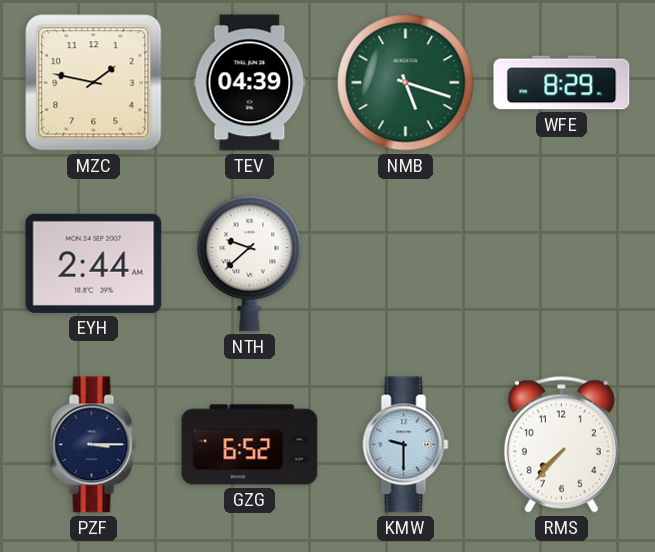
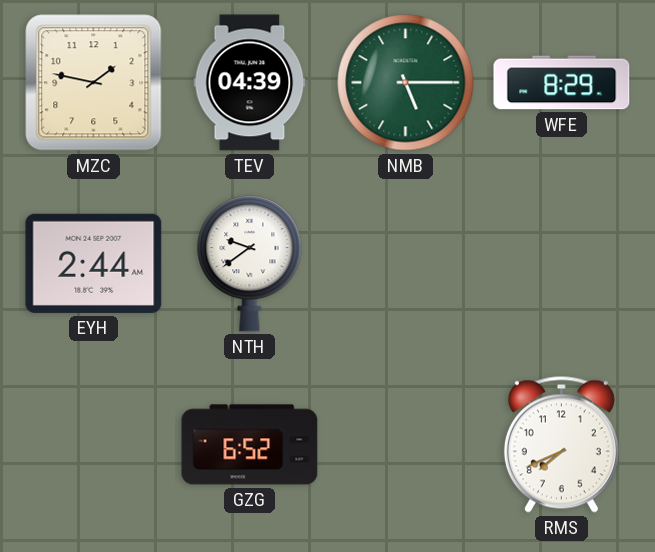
NMB: 5:18 -> 5:15 (406, 83)
NTH: 9:38 -> 9:39 (250, 264)
PZF: 3:15 -> none (94, 445)
KMW: 9:30 -> none (406, 445)
RMS: 7:37 -> 7:41 (561, 444)
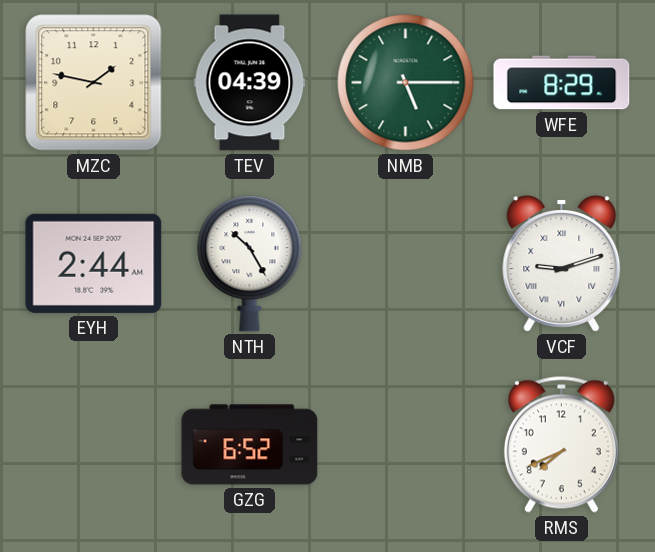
NTH: 9:39 -> 10:25 (250, 264)
VCF: none -> 9:12 (562, 264)
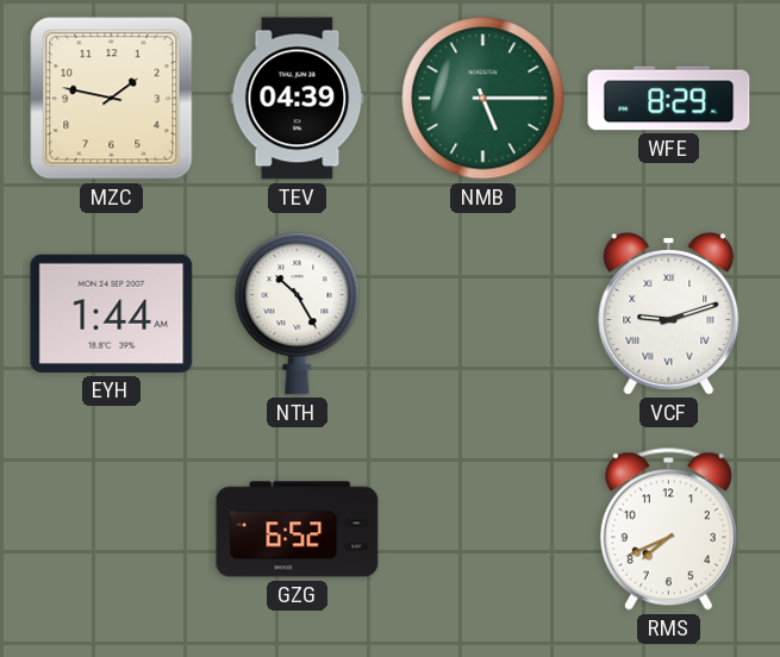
EYH: 2:44 -> 1:44 (112, 313)
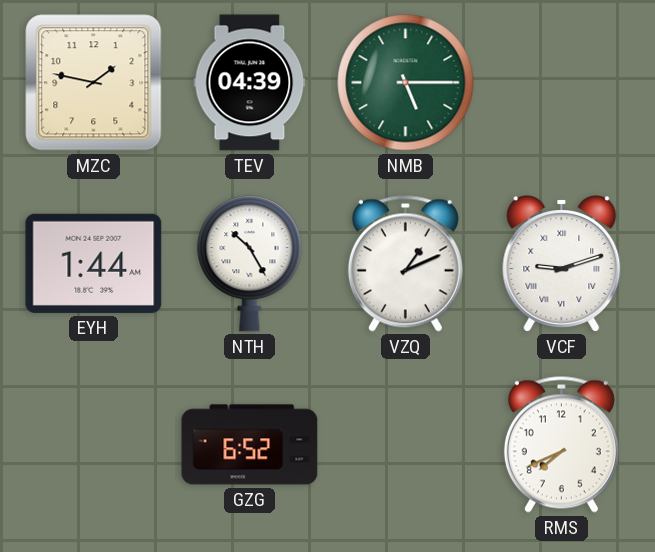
WFE: 8:29 -> none (669, 99)
VZQ: none -> 1:11 (405, 263)
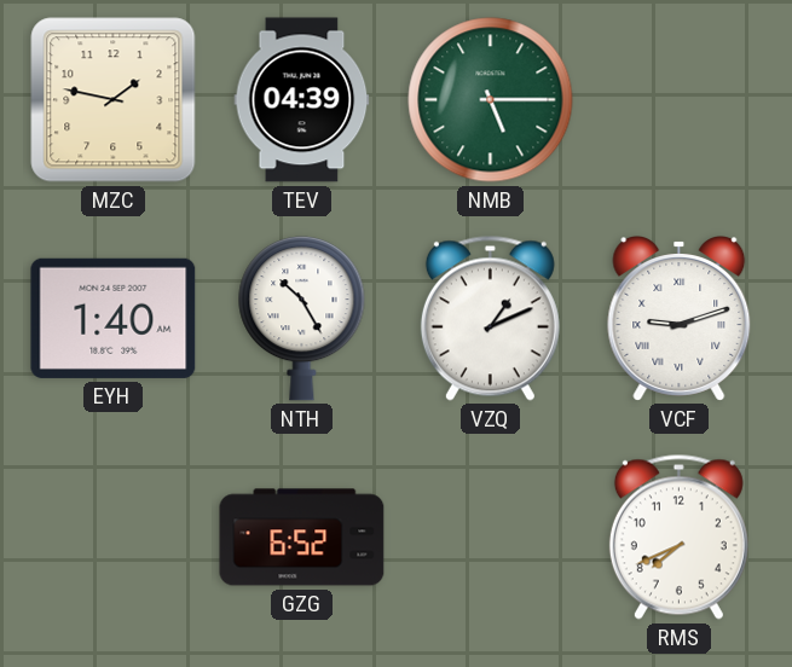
EYH: 1:44 -> 1:40 (114, 318)
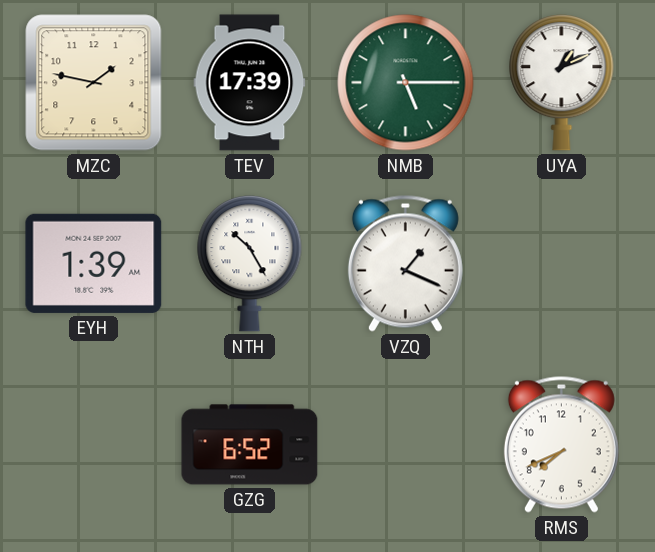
TEV: 04:39 -> 17:39 (250, 83)
UYA: none -> 1:11 (562, 83)
EYH: 1:40 -> 1:39 (94, 263)
VZQ: 1:11 -> 1:19 (405, 263)
VCF: 9:12 -> none (680, 319)
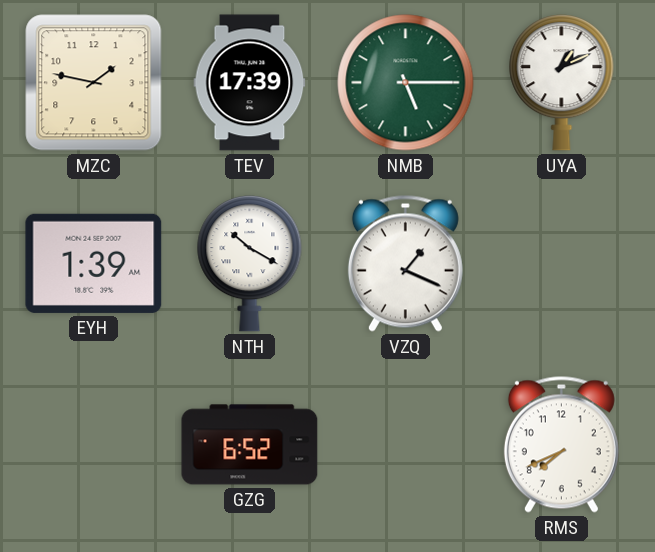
NTH: 10:25 -> 10:20 (250, 264)
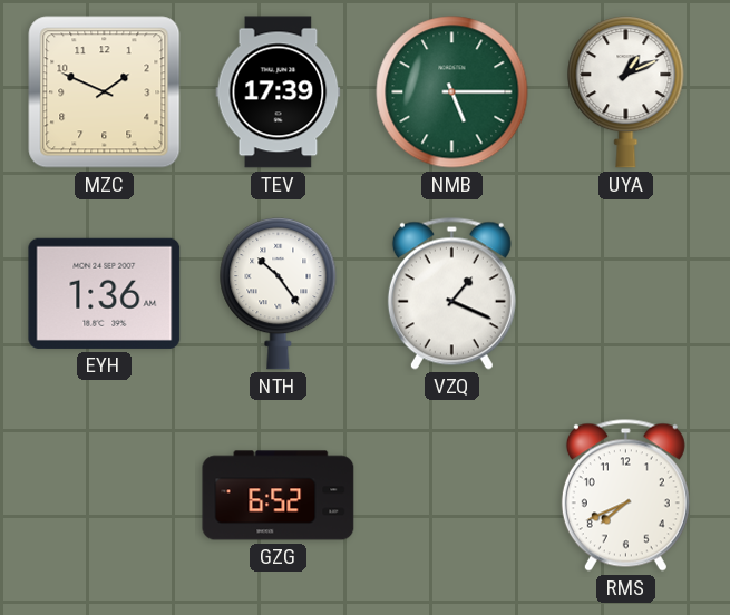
MZC: 1:47 -> 1:49 (105, 92)
EYH: 1:39 -> 1:36 (105, 293)
NTH: 10:20 -> 10:24 (279, 294)
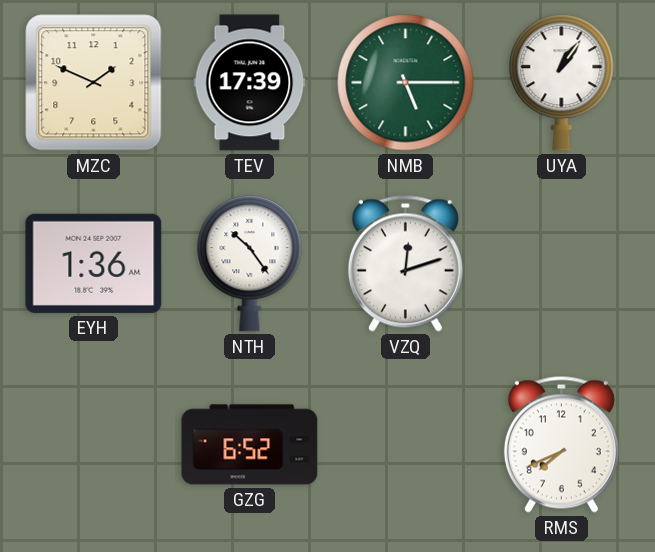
UYA: 1:11 -> 1:06 (562, 83)
VZQ: 1:19 -> 12:12 (405, 263)
